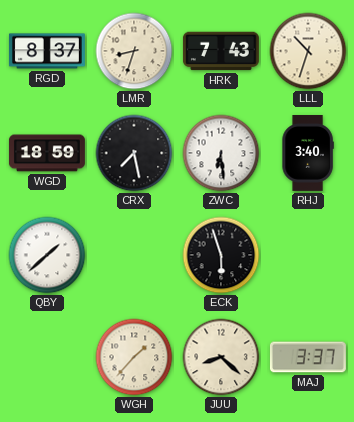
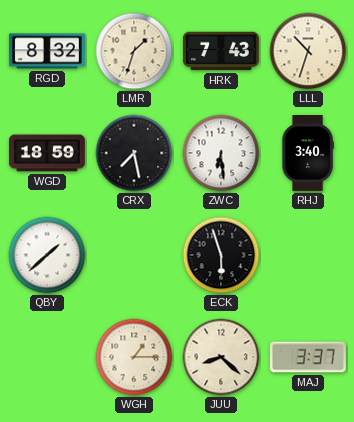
RGD: 8:37 -> 8:32 (47, 51)
LMR: 8:33 -> 1:33 (134, 51)
WGH: 1:37 -> 1:15 (134, 357)
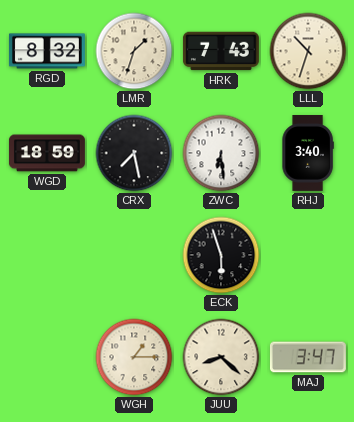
QBY: 1:38 -> none (47, 255)
MAJ: 3:37 -> 3:47 (308, 357)
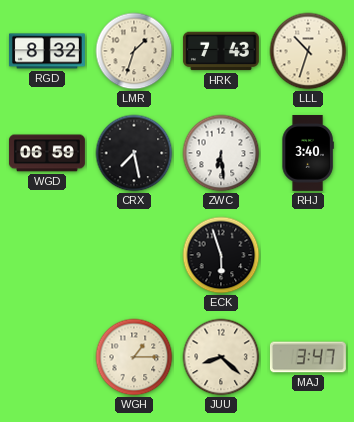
WGD: 18:59 -> 06:59 (47, 153)
